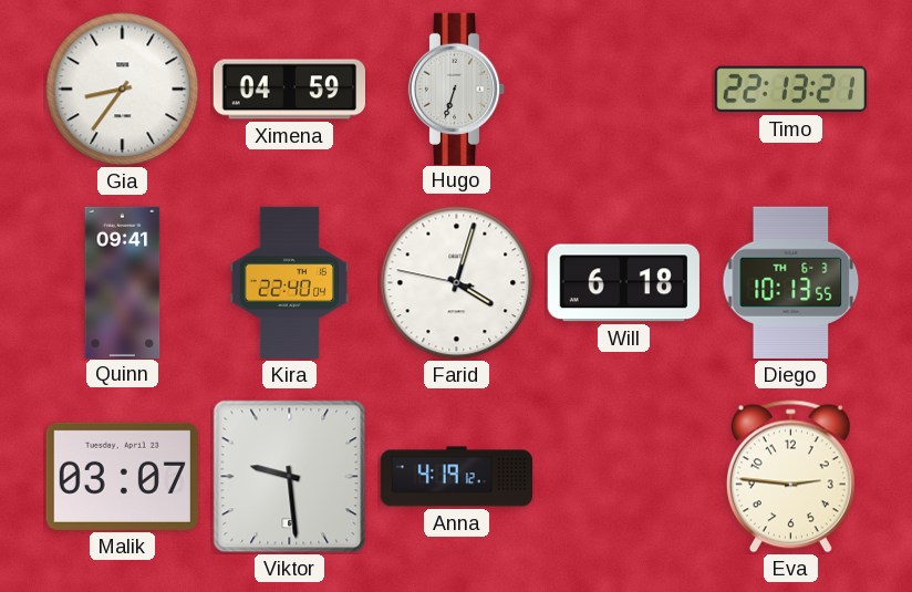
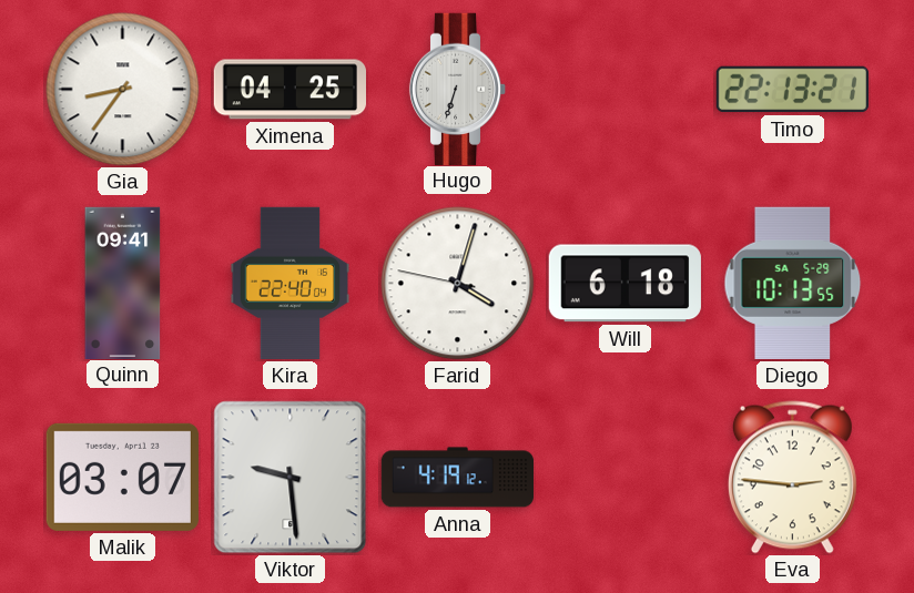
Ximena: 04:59 -> 04:25 (290, 90)
Diego date: TH 6-3 -> SA 5-29 (793, 283)
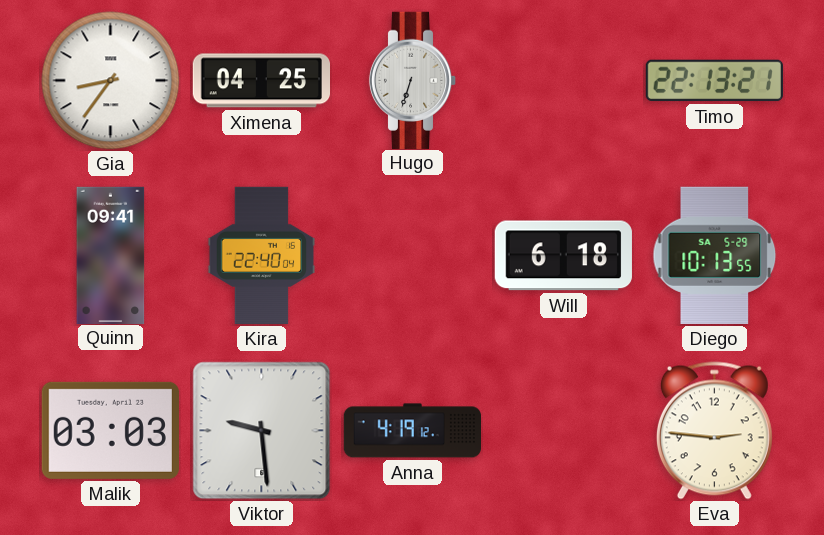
Farid: 4:02 -> none (458, 284)
Malik: 03:07 -> 03:03 (110, 430)
